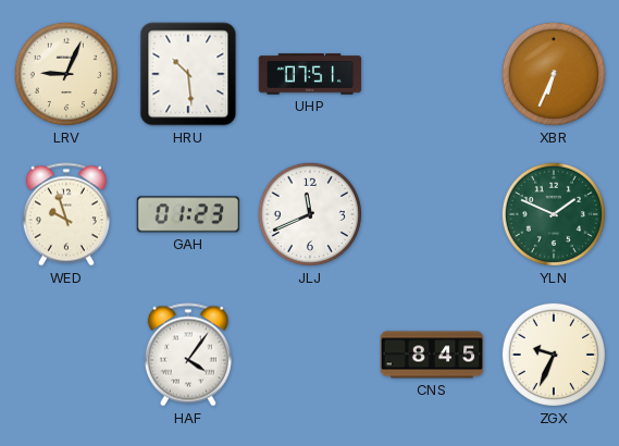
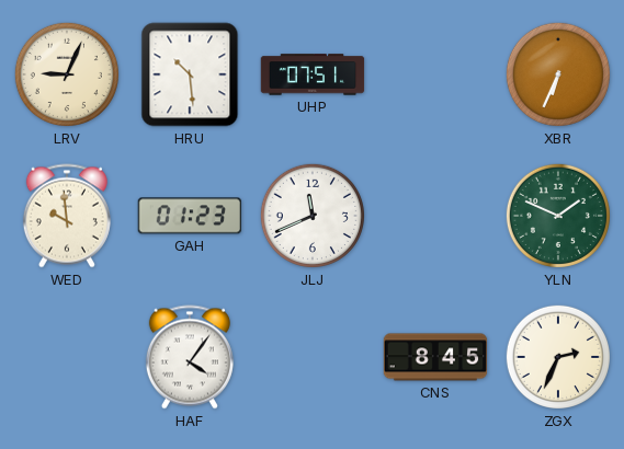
WED: 9:57 -> 9:59 (67, 216)
ZGX: 9:34 -> 2:34 (558, 357)
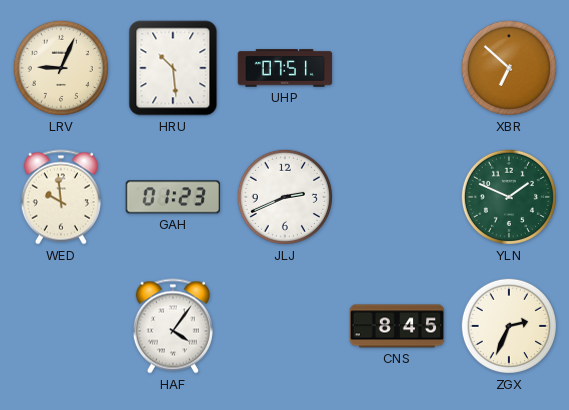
XBR: 6:34 -> 6:52 (509, 68)
JLJ: 11:41 -> 2:41 (285, 197)
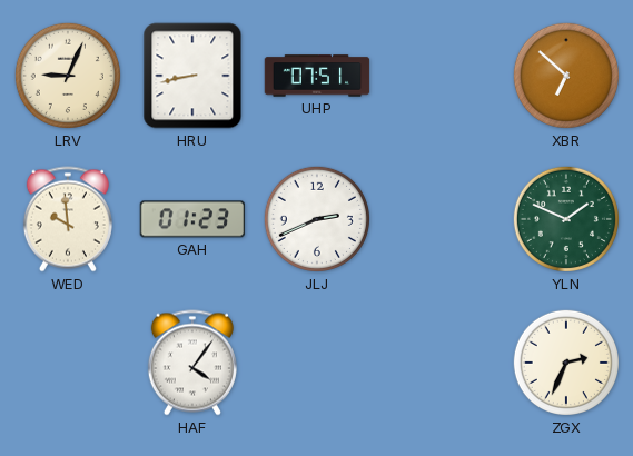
HRU: 10:29 -> 8:43 (192, 76)
CNS: 8:45 -> none (397, 326)
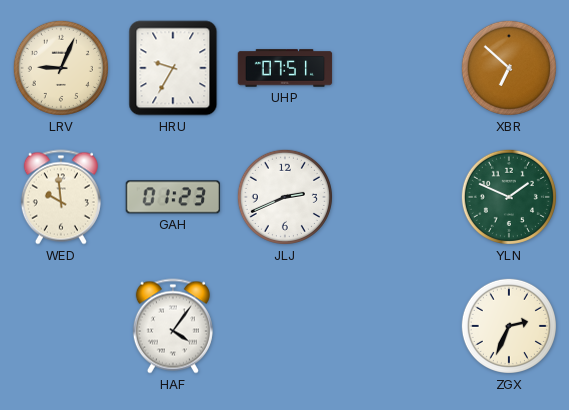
HRU: 8:43 -> 9:35 (173, 68)
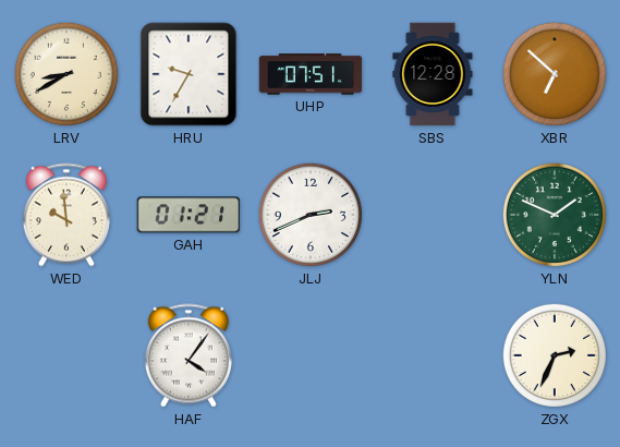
LRV: 9:04 -> 8:40 (66, 74)
SBS: none -> 12:28 (433, 74)
GAH: 01:23 -> 01:21 (189, 215)
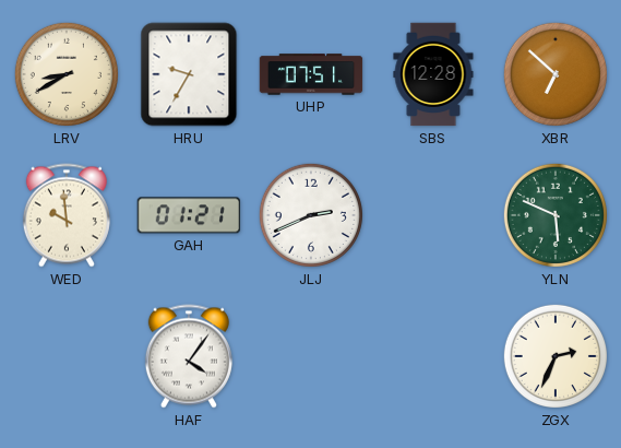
YLN: 1:49 -> 5:49 (556, 215)
